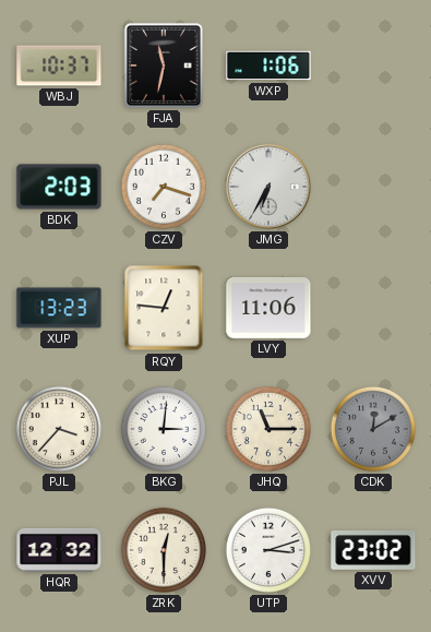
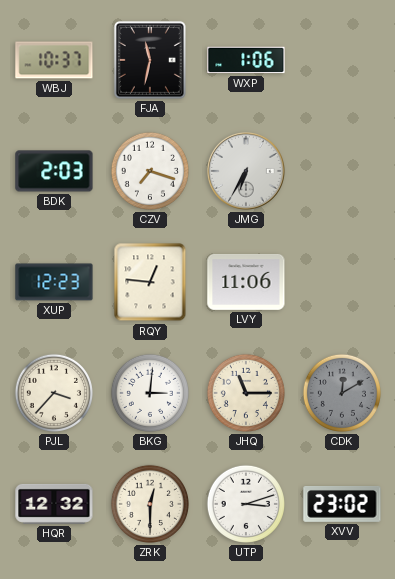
XUP: 13:23 -> 12:23 (54, 282)
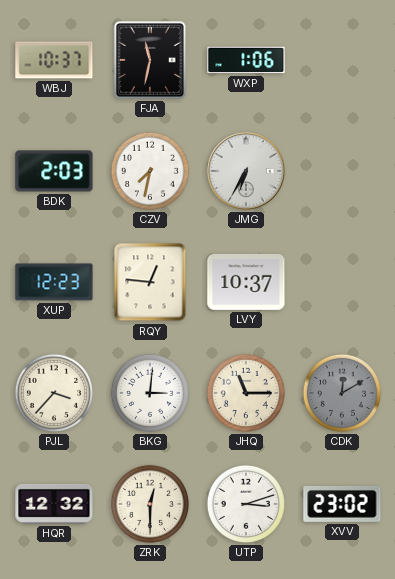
CZV: 7:18 -> 7:32 (150, 171)
LVY: 11:06 -> 10:37 (246, 282)
